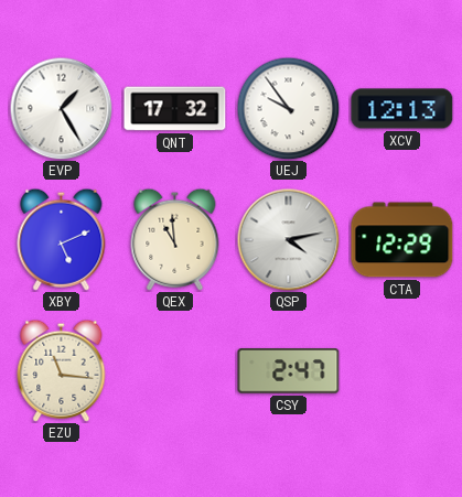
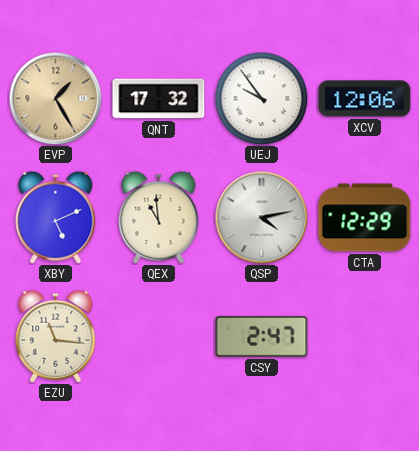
EVP dial: white -> champagne (55, 98)
XCV: 12:13 -> 12:06 (365, 99)
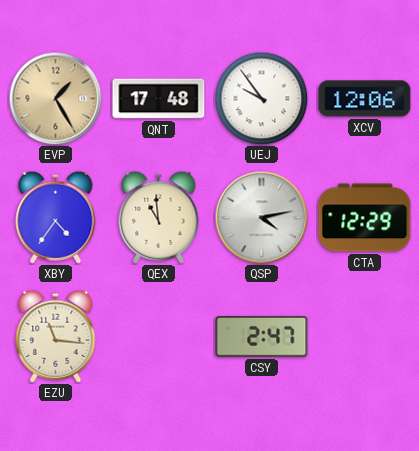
QNT: 17:32 -> 17:48 (159, 99)
XBY: 5:11 -> 4:36 (56, 217)
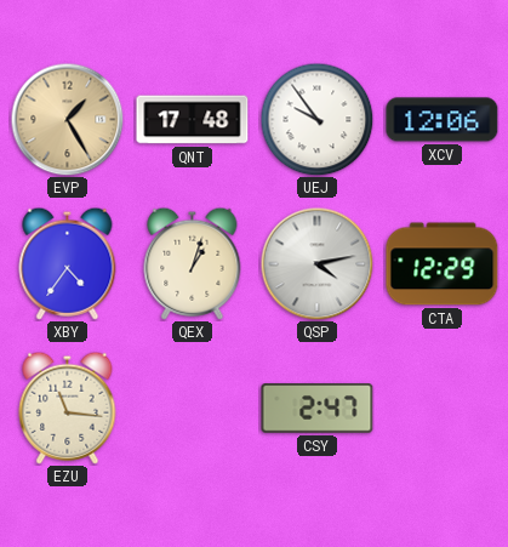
QEX: 10:59 -> 1:03 (193, 263)
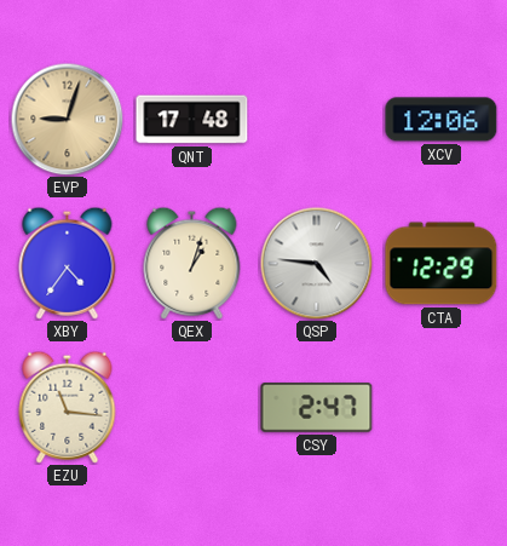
EVP: 1:25 -> 9:03 (67, 119)
UEJ: 9:54 -> none (316, 119)
QSP: 4:13 -> 4:46 (316, 263)
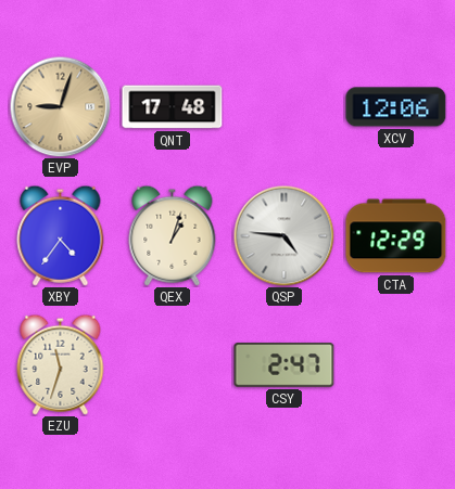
EZU: 11:16 -> 11:33 (61, 364)
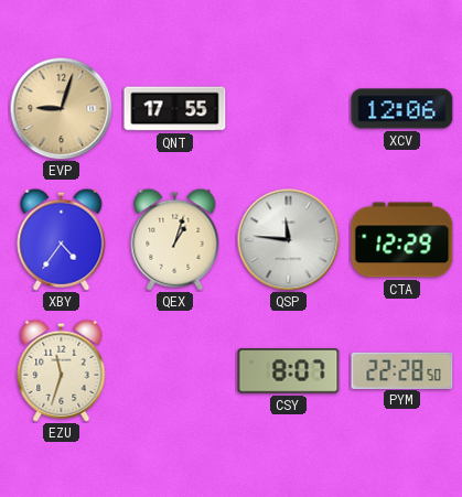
QNT: 17:48 -> 17:55 (175, 109)
QSP: 4:46 -> 11:46 (288, 239)
CSY: 2:47 -> 8:07 (289, 371)
PYM: none -> 22:28 (402, 370)
